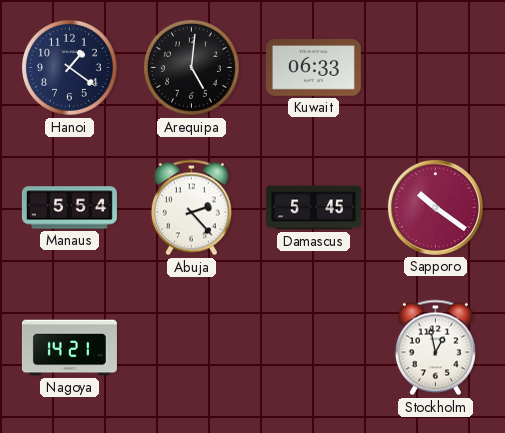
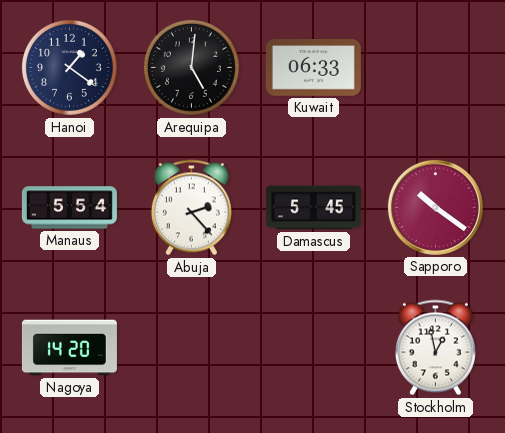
Nagoya: 14:21 -> 14:20 (69, 348)
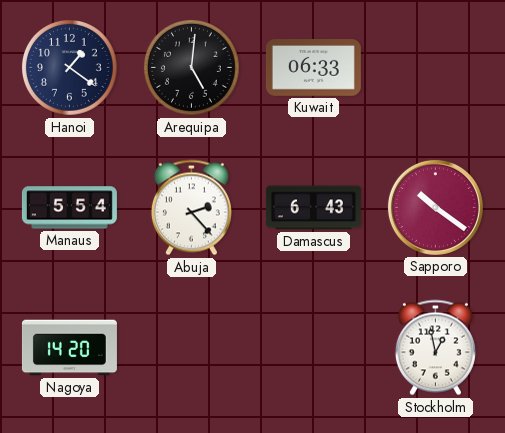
Damascus: 5:45 -> 6:43 (313, 208)
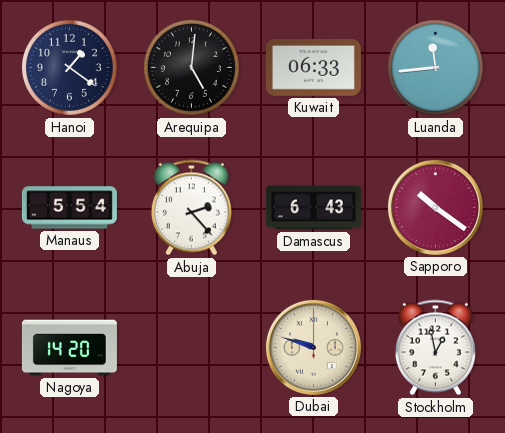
Luanda: none -> 11:44 (435, 67)
Dubai: none -> 9:48 (313, 347)
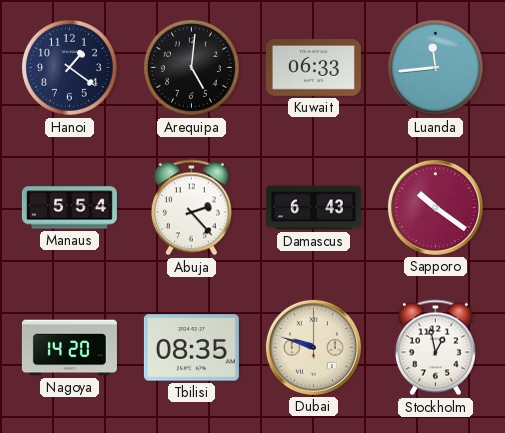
Tbilisi: none -> 08:35 (191, 348)
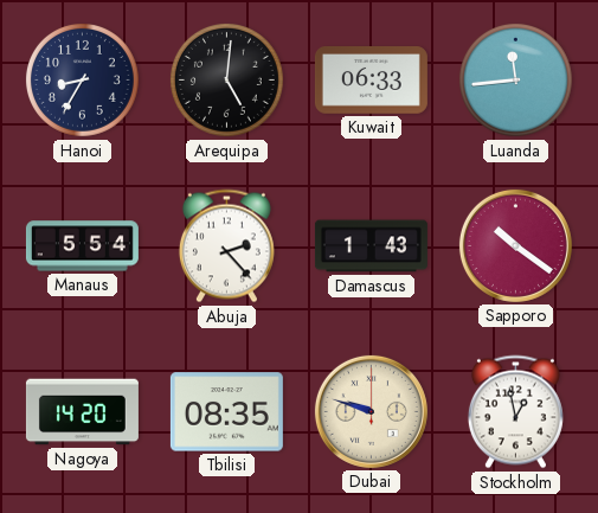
Hanoi: 1:21 -> 8:35 (82, 79)
Damascus: 6:43 -> 1:43 (371, 246)
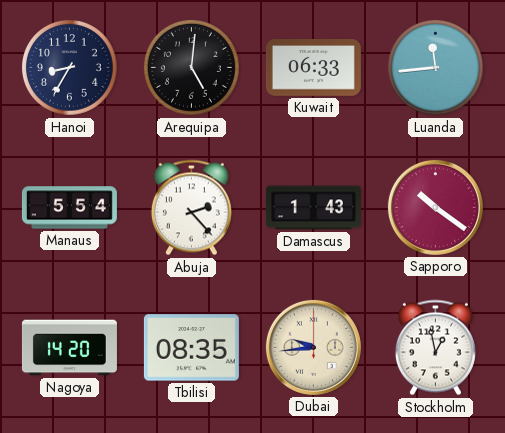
Dubai: 9:48 -> 9:44 (313, 347)
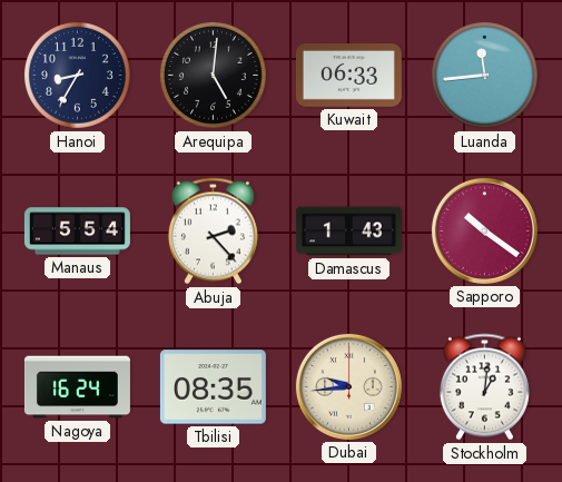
Nagoya: 14:20 -> 16:24 (77, 387)
Stockholm: 12:58 -> 1:01 (484, 387)
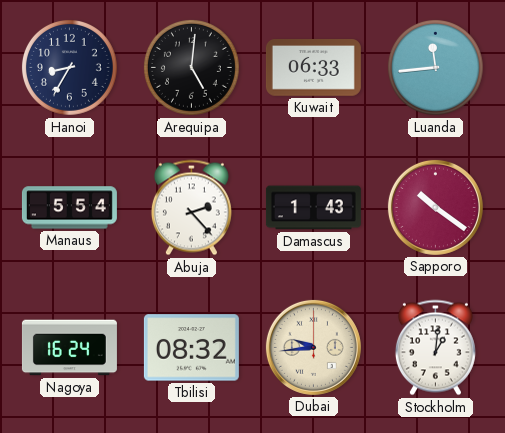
Tbilisi: 08:35 -> 08:32 (191, 348)
